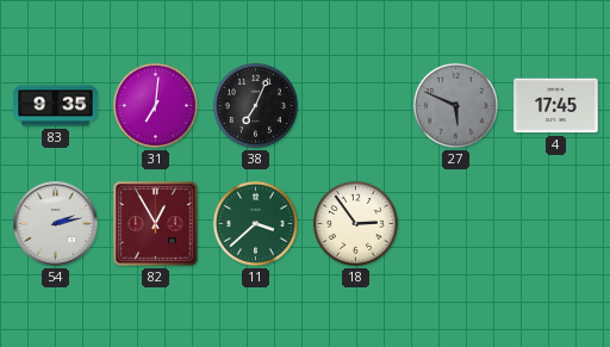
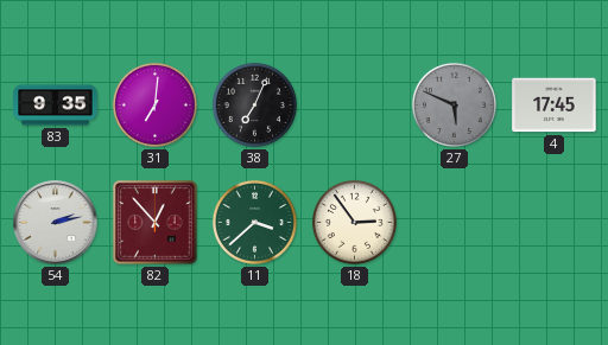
82: 12:55 -> 12:53 (156, 223)
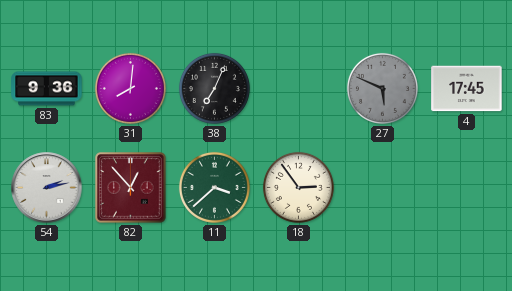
83: 9:35 -> 9:36 (47, 89)
31: 7:01 -> 8:01 (130, 88)
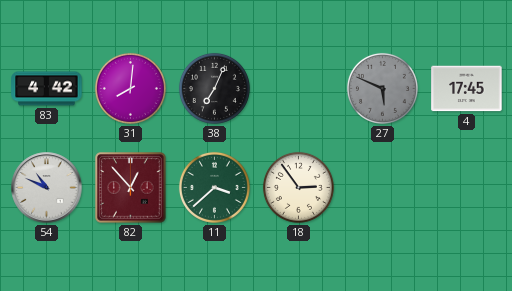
83: 9:36 -> 4:42 (47, 89)
54: 2:13 -> 10:49 (47, 188)
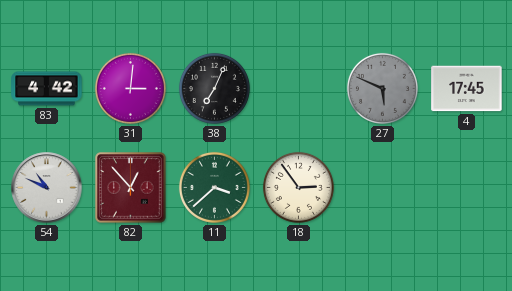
31: 8:01 -> 3:01 (130, 88)
